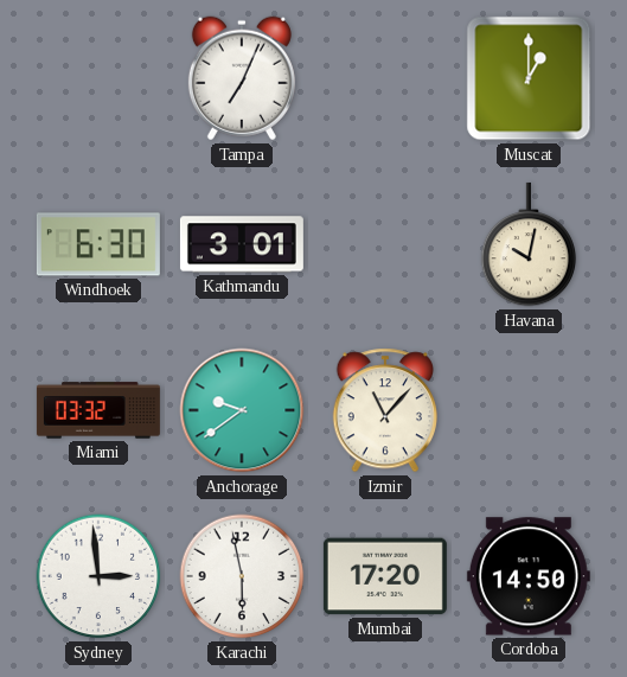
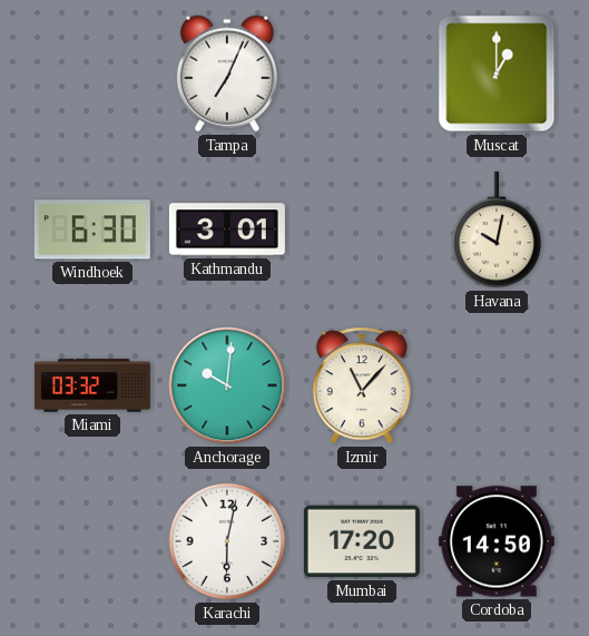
Anchorage: 9:39 -> 10:01 (227, 385)
Sydney: 2:59 -> none (98, 576)
Karachi: 5:58 -> 6:02 (227, 541)
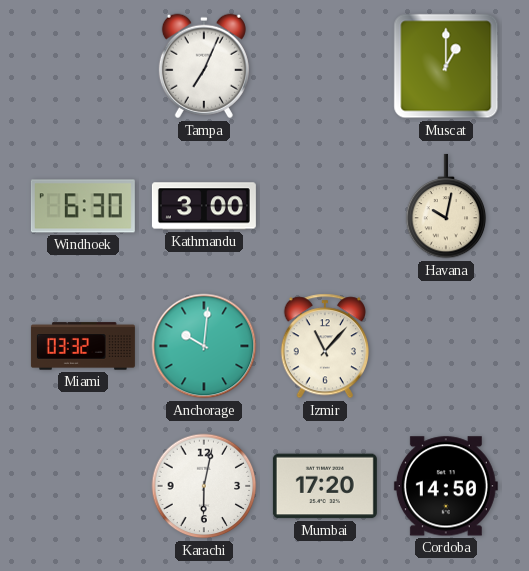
Kathmandu: 3:01 -> 3:00 (204, 206)
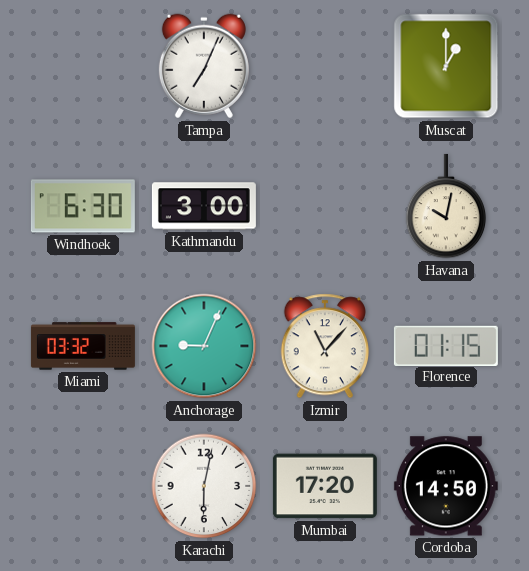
Anchorage: 10:01 -> 9:04 (204, 346)
Florence: none -> 01:15 (446, 345)
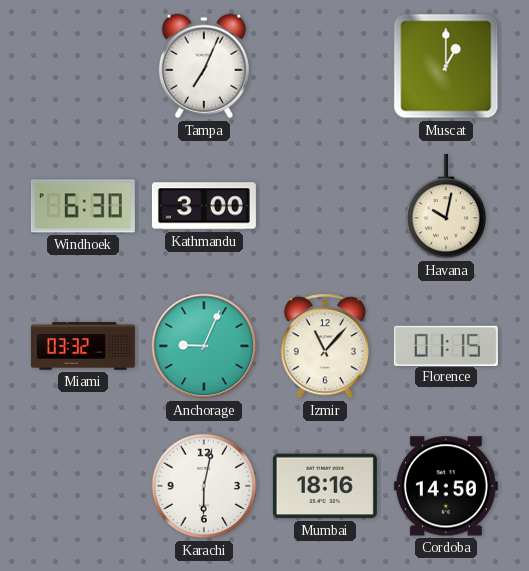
Mumbai: 17:20 -> 18:16 (325, 486)
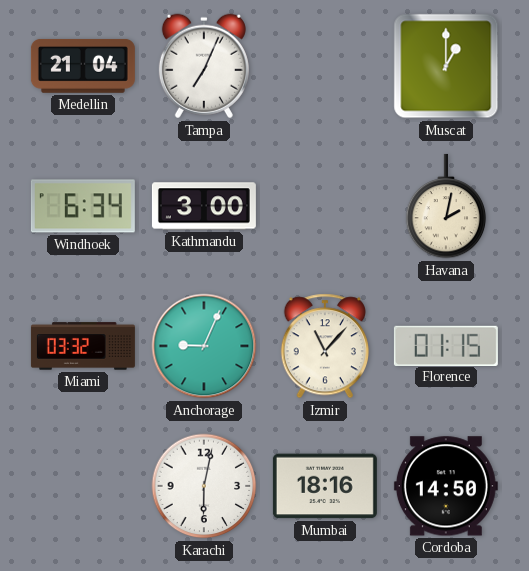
Medellin: none -> 21:04 (83, 66)
Windhoek: 6:30 -> 6:34 (83, 206)
Havana: 10:02 -> 2:02 (446, 206)
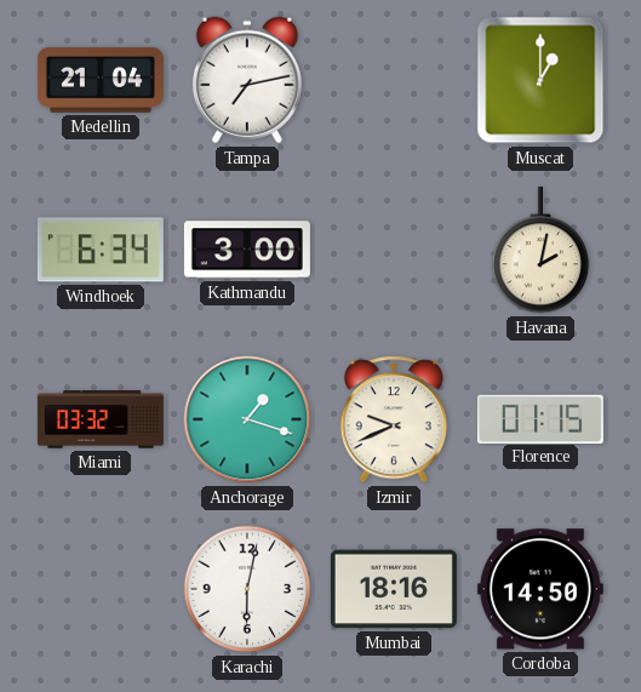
Tampa: 7:04 -> 7:13 (247, 80)
Anchorage: 9:04 -> 1:18 (247, 419)
Izmir: 11:07 -> 9:41 (393, 419)
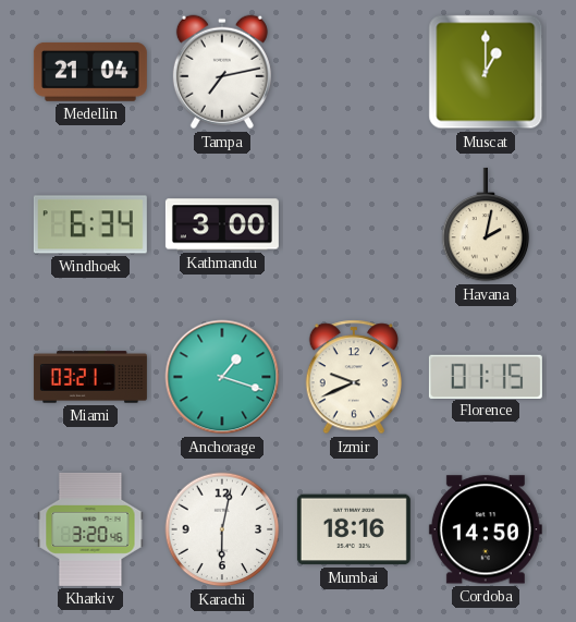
Miami: 03:32 -> 03:21 (90, 377)
Kharkiv: none -> 3:20 (90, 529)
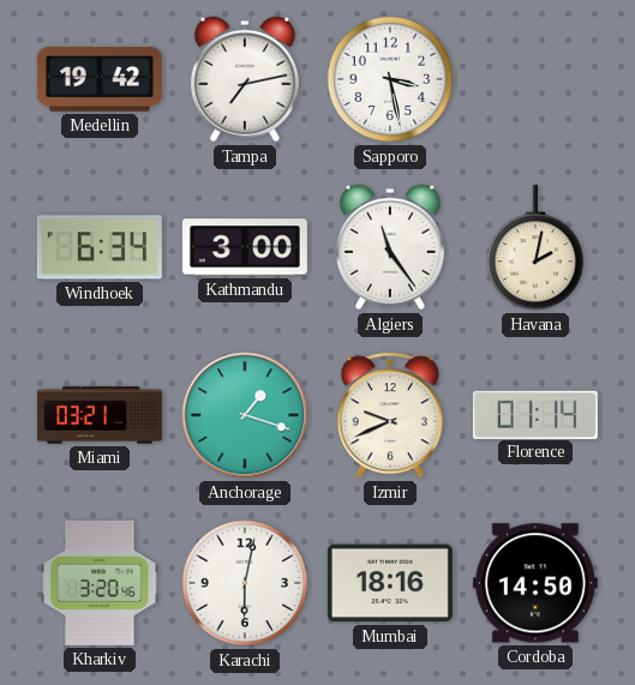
Medellin: 21:04 -> 19:42 (100, 79)
Sapporo: none -> 3:28 (390, 79)
Muscat: 1:00 -> none (486, 72)
Algiers: none -> 11:24 (390, 247)
Florence: 01:15 -> 01:14 (535, 414)
